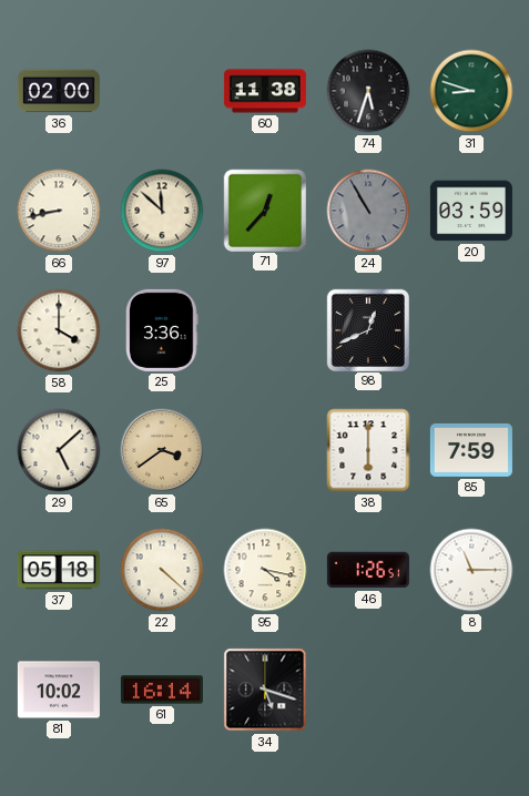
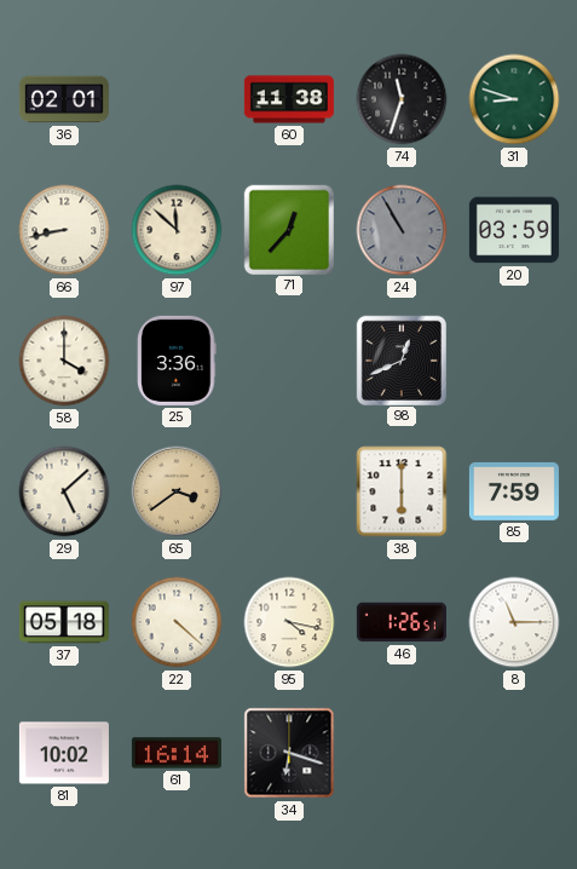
36: 02:00 -> 02:01 (64, 99)
74: 5:33 -> 11:33 (402, 99)
34: 5:18 -> 6:18 (289, 753)
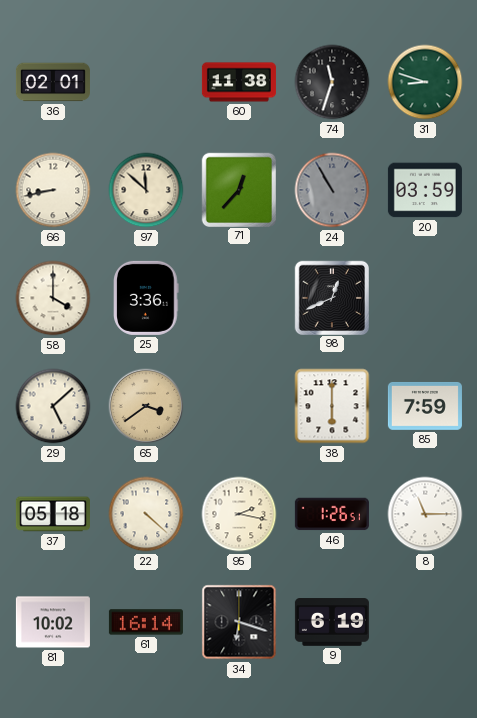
95: 4:17 -> 2:17 (239, 514)
9: none -> 6:19 (332, 622)
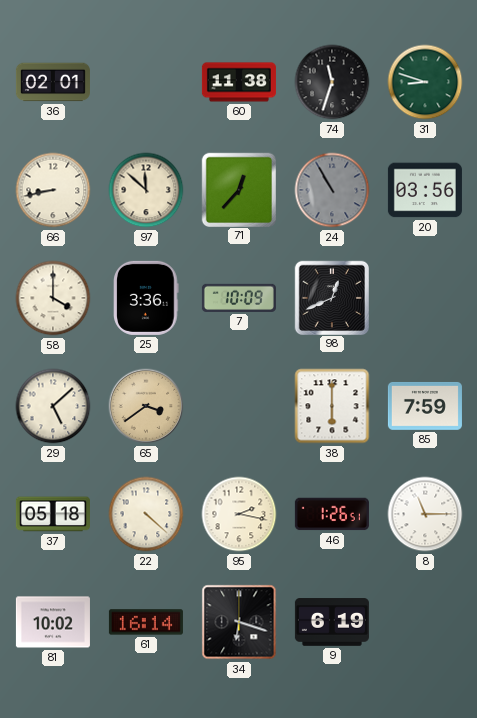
20: 03:59 -> 03:56 (425, 190)
7: none -> 10:09 (239, 298)
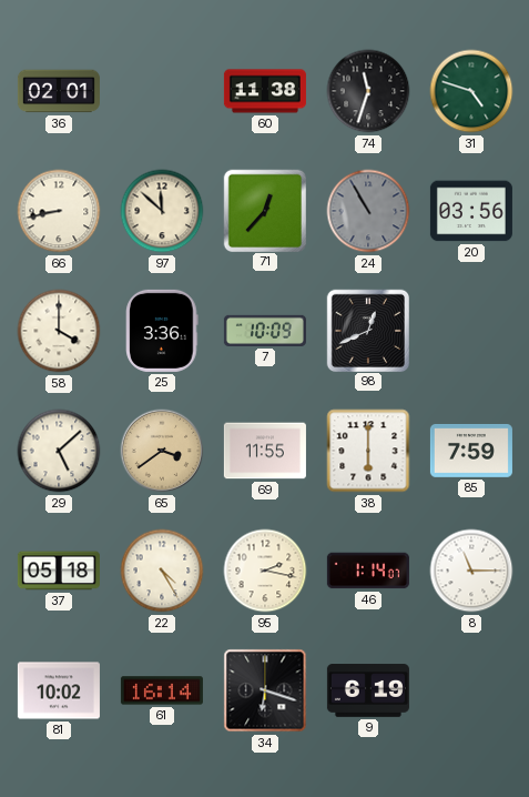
31: 8:48 -> 4:48 (471, 91)
69: none -> 11:55 (265, 451)
22: 4:22 -> 4:25 (162, 571)
46: 1:26 -> 1:14 (368, 571)
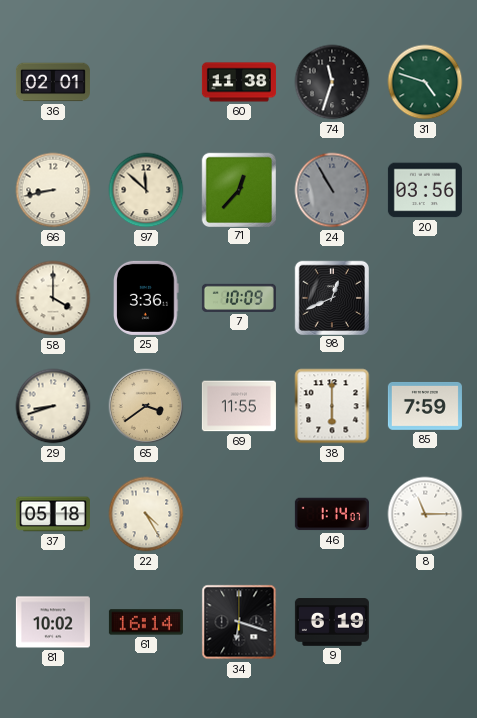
29: 5:08 -> 8:42 (53, 406)
95: 2:17 -> none (265, 571)
